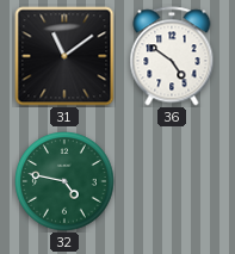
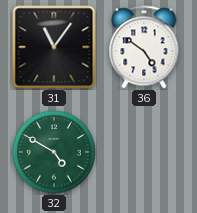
31: 11:09 -> 11:06 (54, 47)
32: 4:47 -> 4:50 (54, 152)
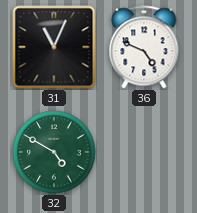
31: 11:06 -> 11:04 (54, 47)
36: 4:51 -> 4:49 (144, 47)
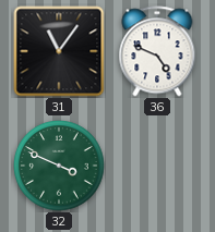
31: 11:04 -> 11:06 (59, 51)
32: 4:50 -> 3:49 (59, 166)
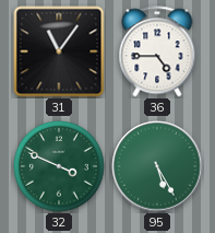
36: 4:49 -> 4:45 (157, 51)
95: none -> 5:25 (157, 166)
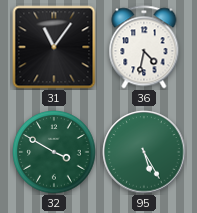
36: 4:45 -> 4:32 (144, 47)
32: 3:49 -> 3:50 (54, 152)
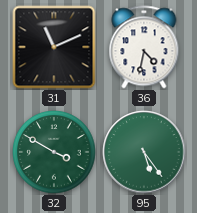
31: 11:06 -> 11:11 (54, 47)
95: 5:25 -> 5:24 (144, 152)
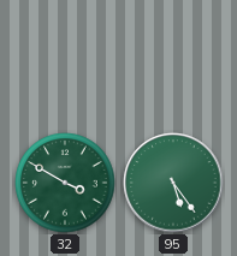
31: 11:11 -> none (54, 47)
36: 4:32 -> none (144, 47)
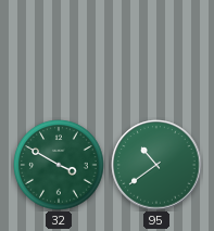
95: 5:24 -> 10:39 (156, 165)
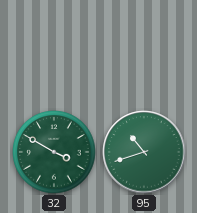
95: 10:39 -> 10:42 (144, 152)
